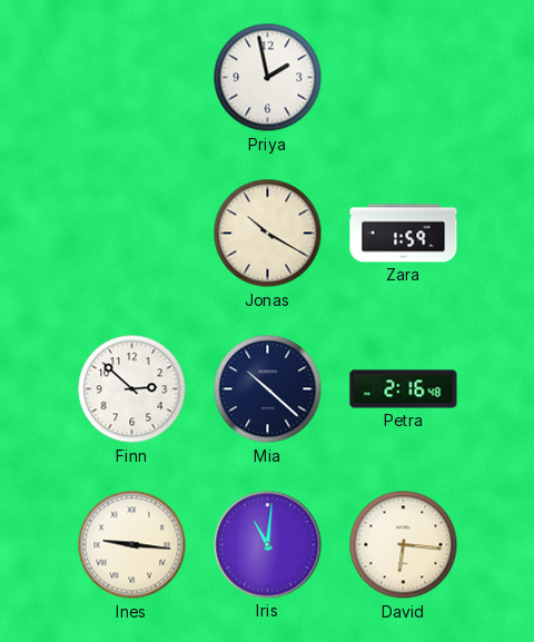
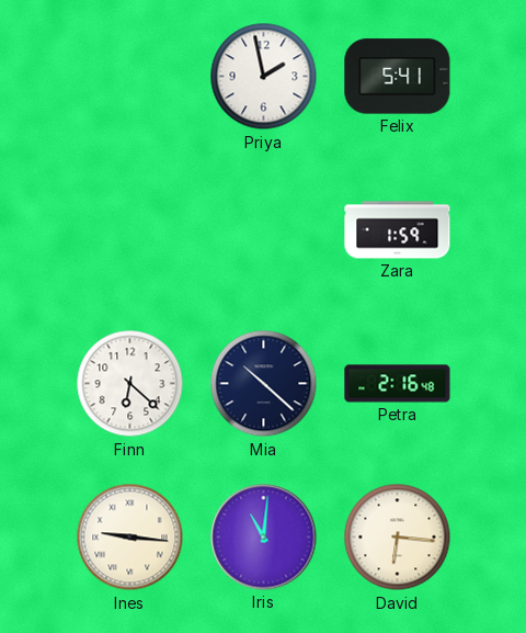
Felix: none -> 5:41 (398, 77)
Jonas: 10:20 -> none (268, 234)
Finn: 2:52 -> 6:22 (130, 384)
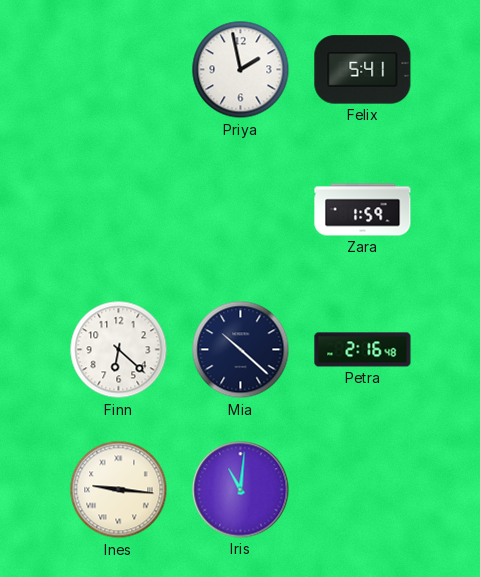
David: 6:16 -> none (398, 538)
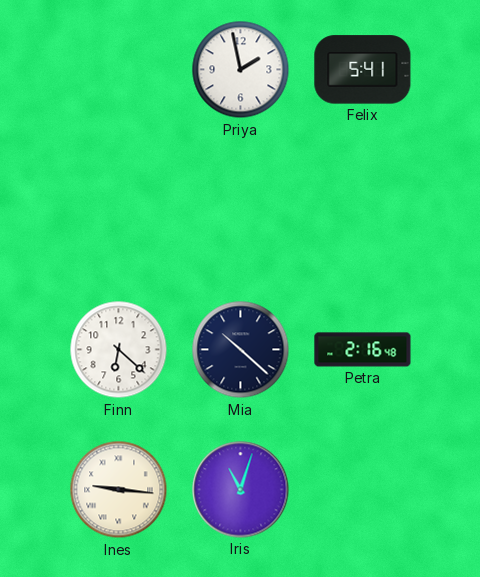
Zara: 1:59 -> none (363, 210)
Iris: 11:01 -> 11:03 (241, 490)
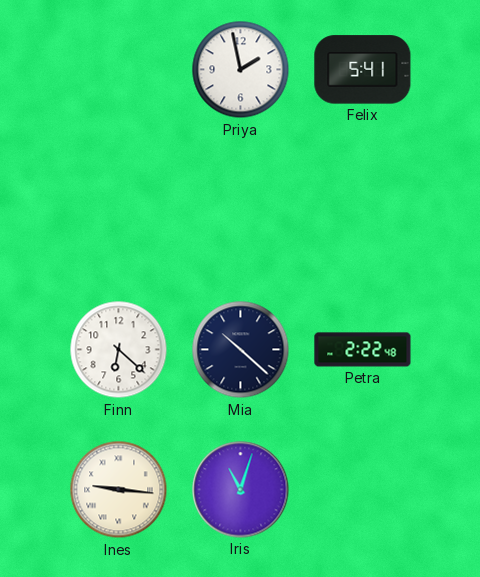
Petra: 2:16 -> 2:22 (363, 350)
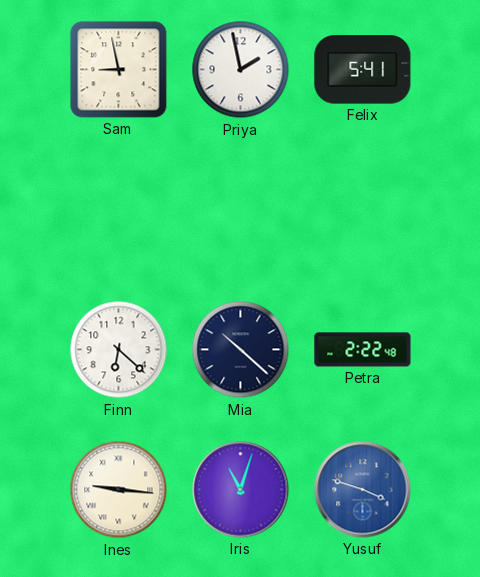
Sam: none -> 8:58 (119, 70)
Yusuf: none -> 3:48 (363, 490)
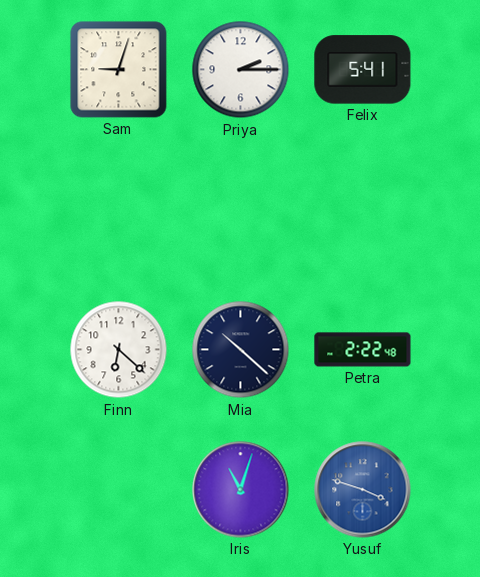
Sam: 8:58 -> 9:03 (119, 70)
Priya: 1:58 -> 2:15 (241, 70)
Ines: 9:16 -> none (119, 490)
